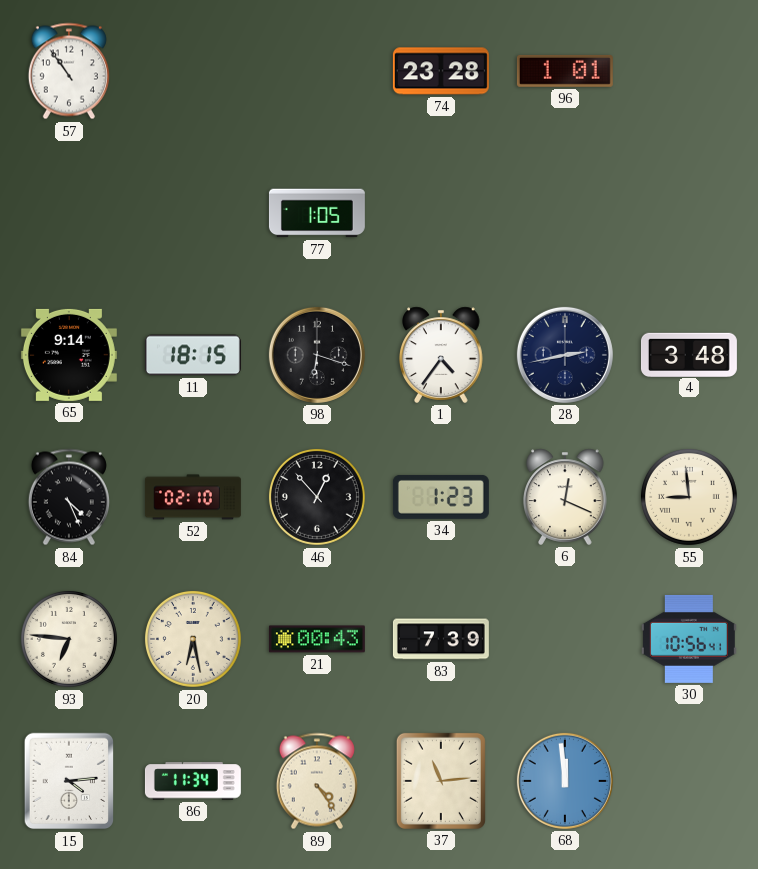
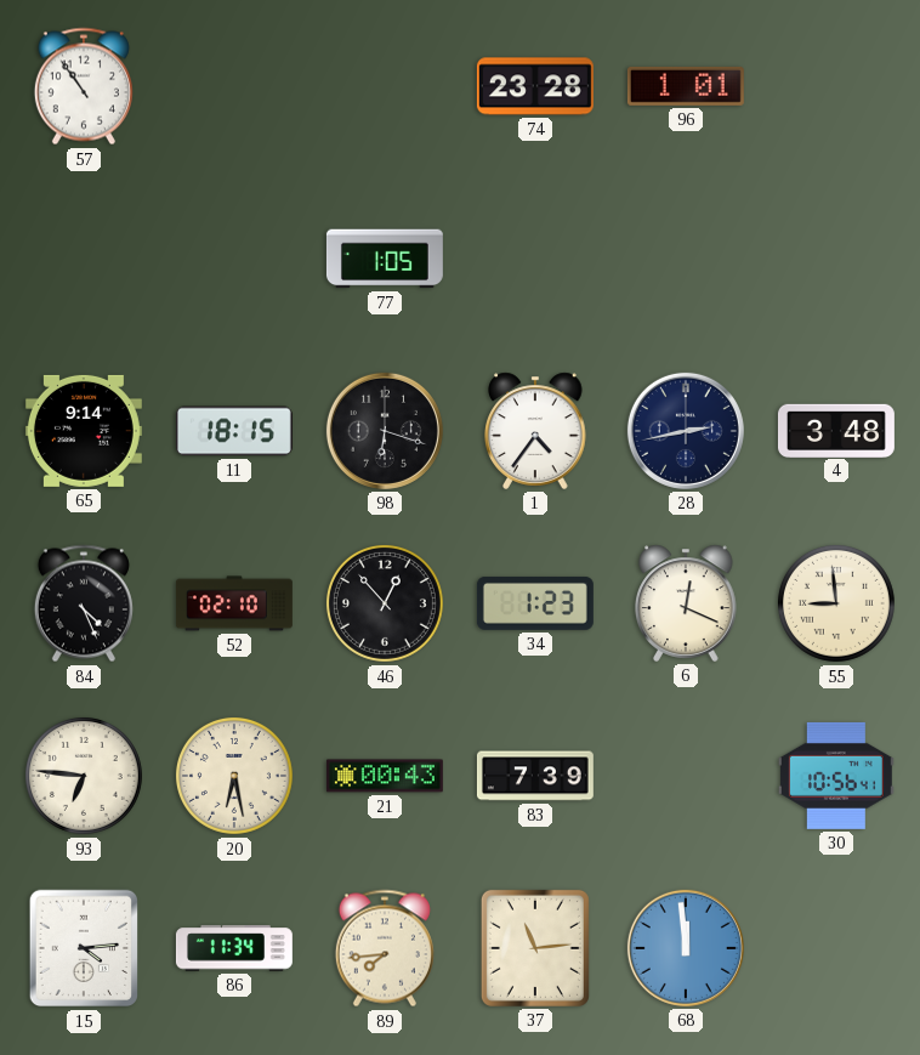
89: 4:24 -> 7:44 (385, 948)
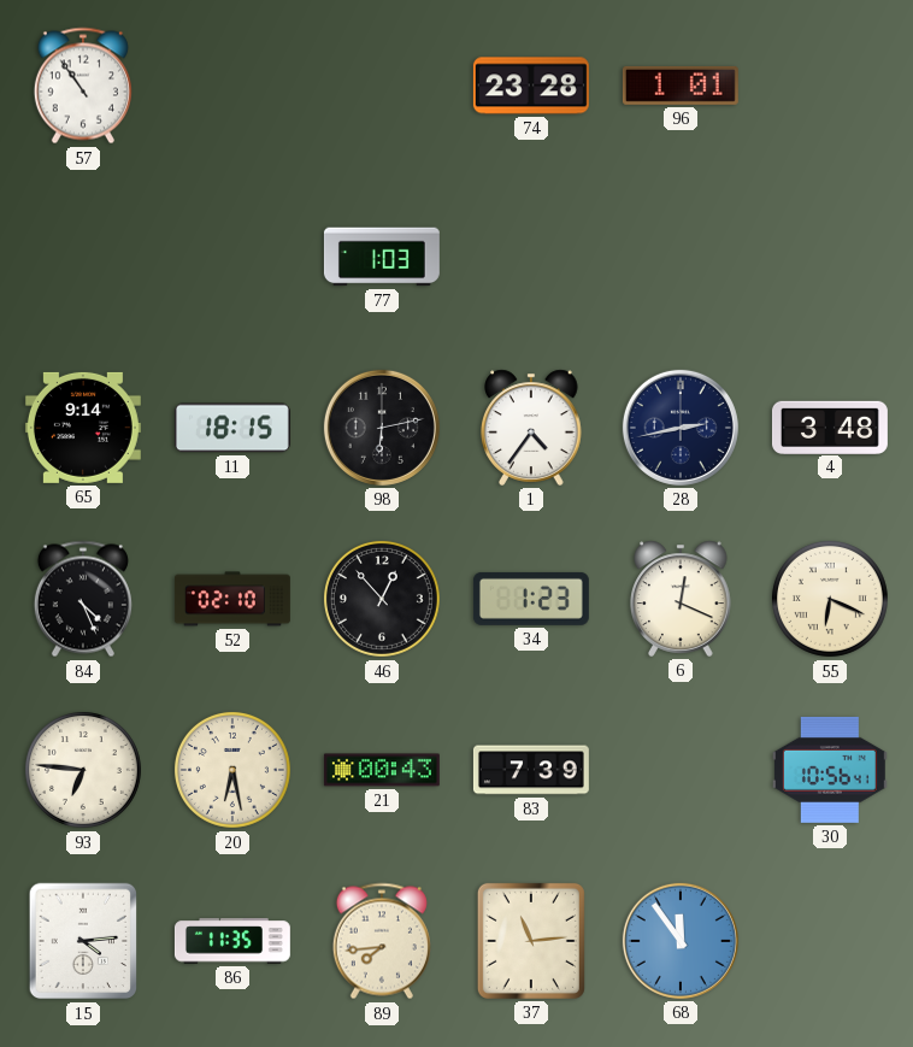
77: 1:05 -> 1:03 (382, 257)
98: 6:18 -> 6:13 (382, 428)
55: 8:59 -> 6:19 (830, 599)
86: 11:34 -> 11:35 (232, 941)
68: 11:59 -> 11:54 (681, 941)
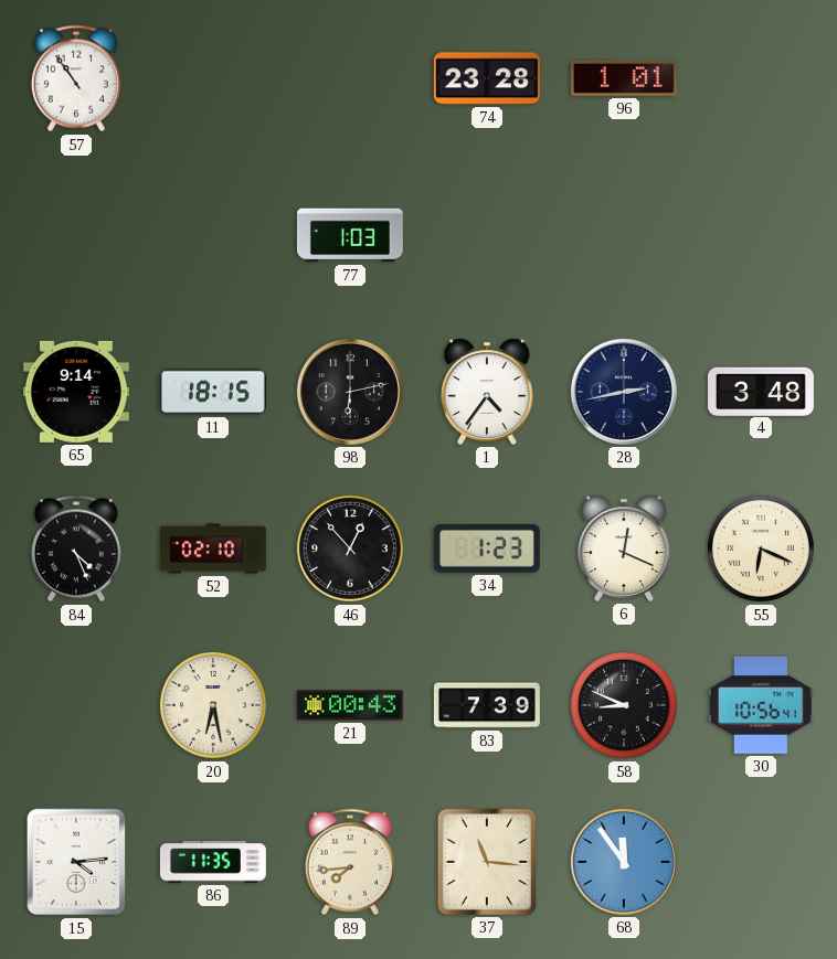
93: 6:46 -> none (83, 770)
58: none -> 8:49 (624, 705)
37: 11:14 -> 11:16 (487, 862)
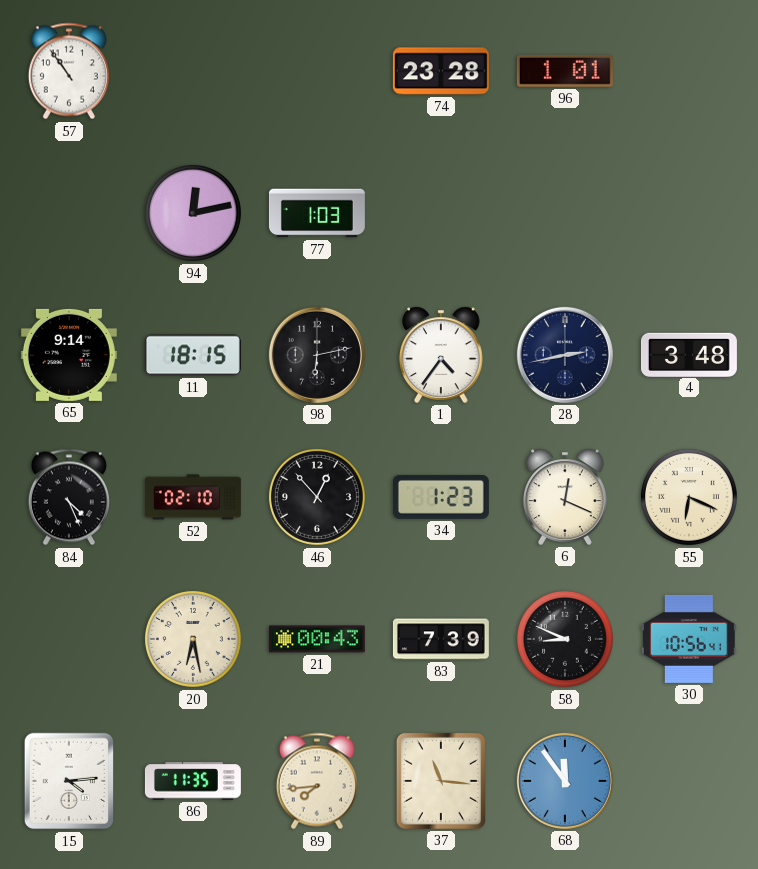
94: none -> 12:13 (193, 213)
